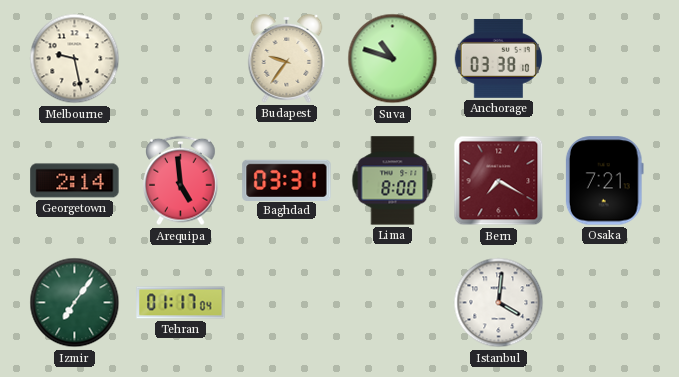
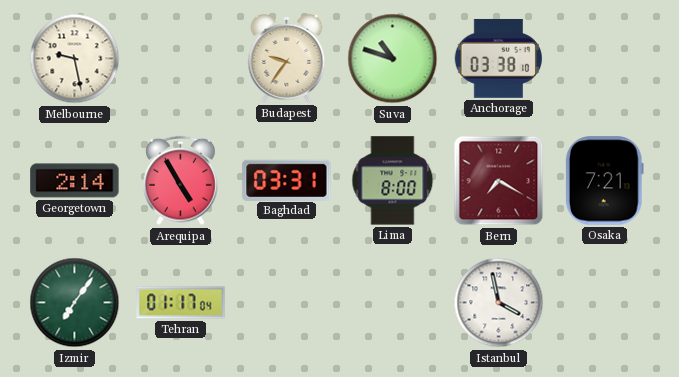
Arequipa: 4:59 -> 4:55 (181, 181)
Istanbul: 4:01 -> 3:58 (499, 303)
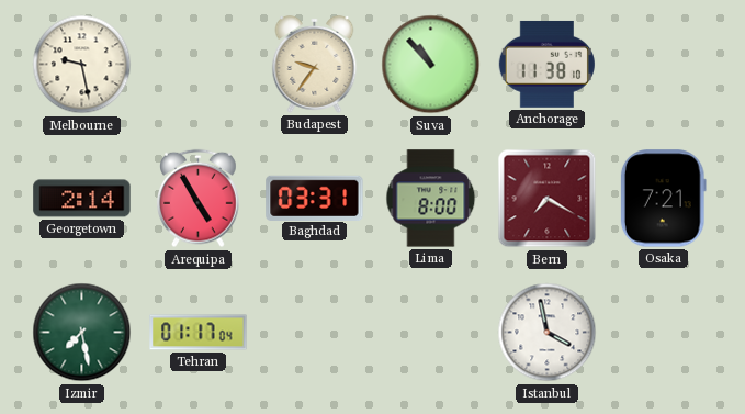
Suva: 10:48 -> 10:53 (431, 65)
Anchorage: 03:38 -> 11:38 (546, 64)
Izmir: 7:06 -> 7:28 (82, 333)
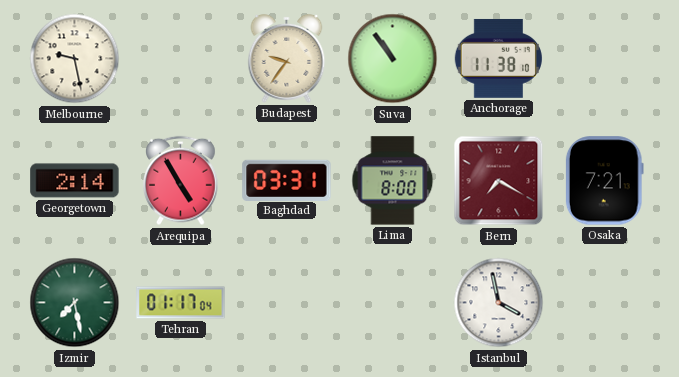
Suva: 10:53 -> 10:54 (393, 59)
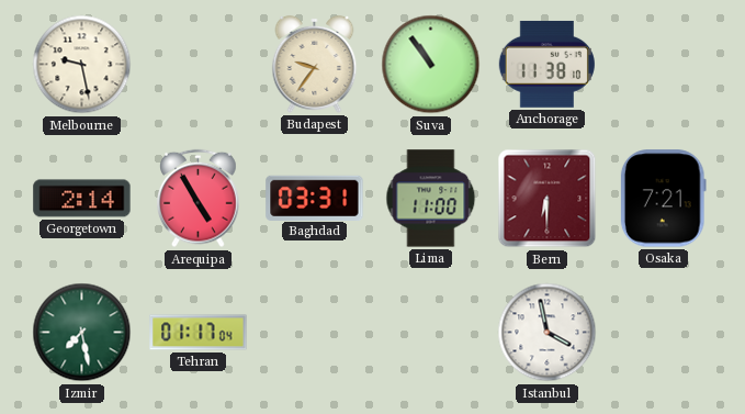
Lima: 8:00 -> 11:00 (431, 199)
Bern: 7:20 -> 6:30 (548, 199)
